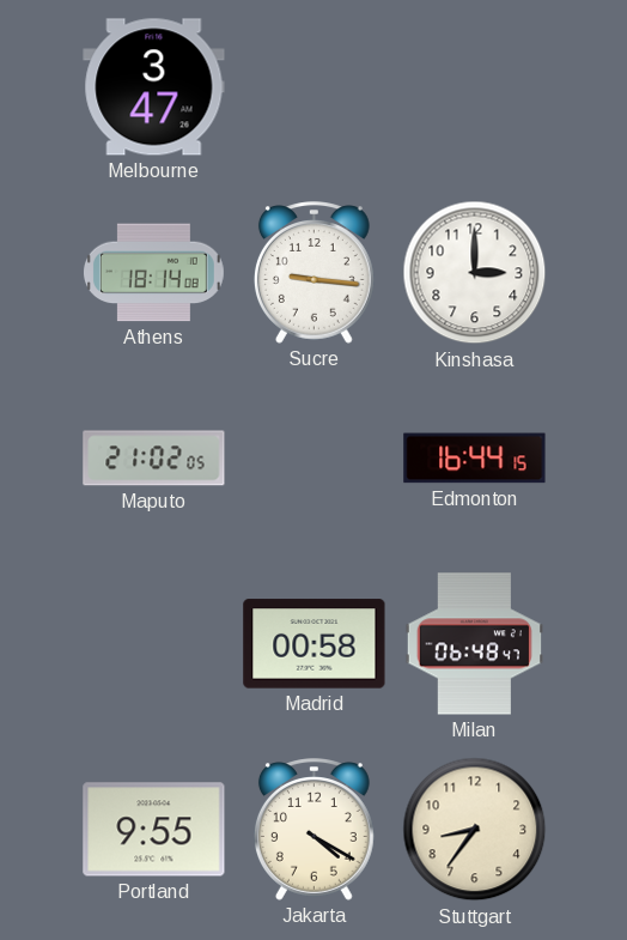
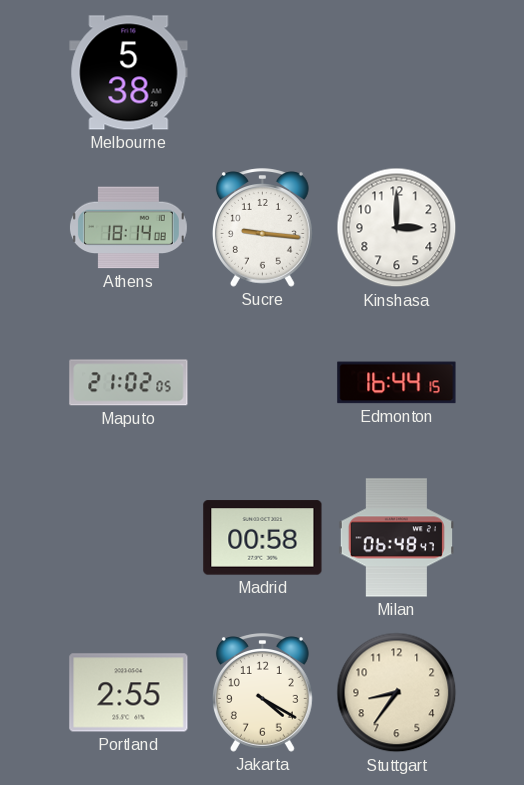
Melbourne: 3:47 -> 5:38 (129, 73)
Portland: 9:55 -> 2:55 (129, 693)
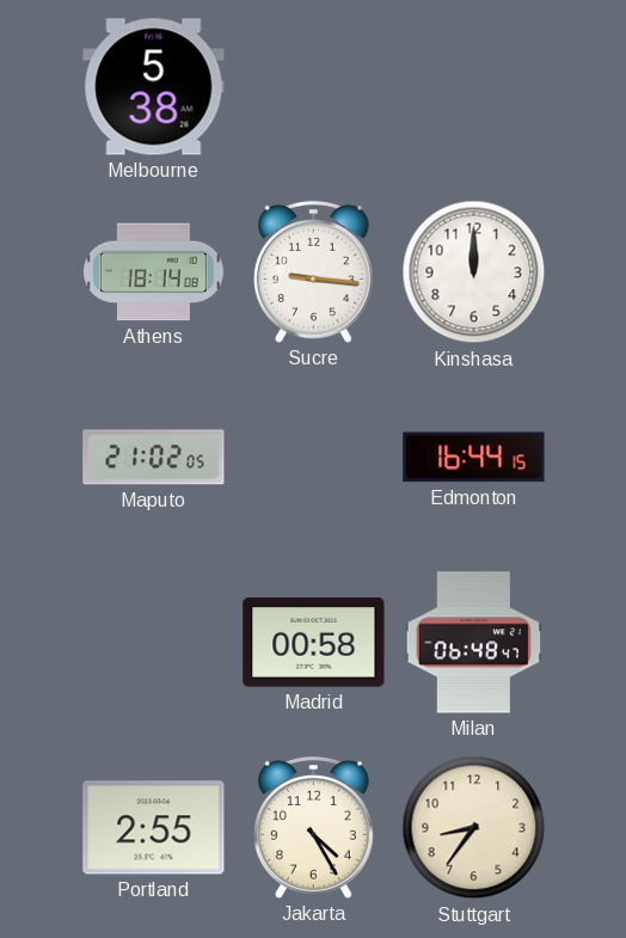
Kinshasa: 3:00 -> 12:00 (474, 272)
Jakarta: 4:20 -> 4:25 (313, 828)
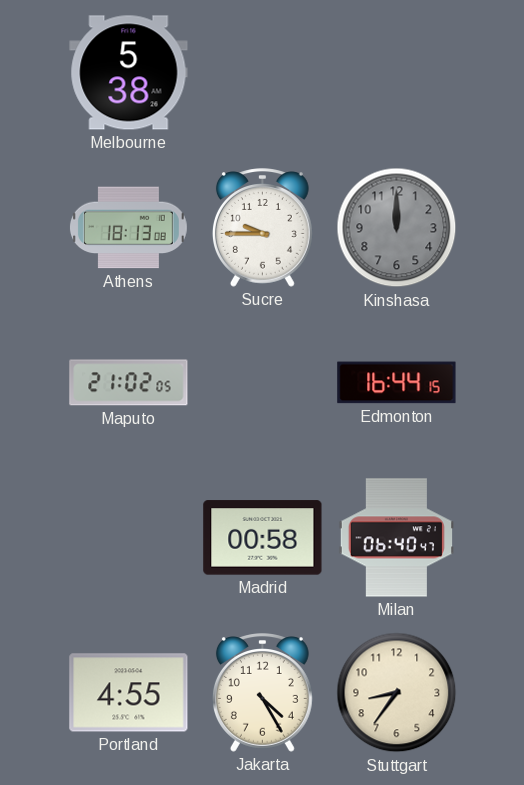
Athens: 18:14 -> 18:13 (128, 228)
Sucre: 9:16 -> 9:45 (262, 228)
Kinshasa dial: white -> grey (397, 228)
Milan: 06:48 -> 06:40 (396, 538)
Portland: 2:55 -> 4:55 (129, 693)
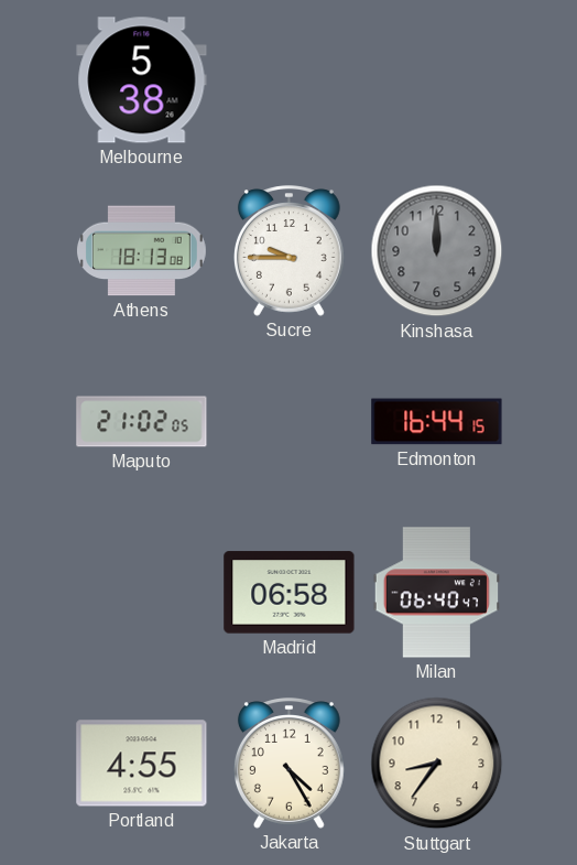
Madrid: 00:58 -> 06:58 (290, 593)
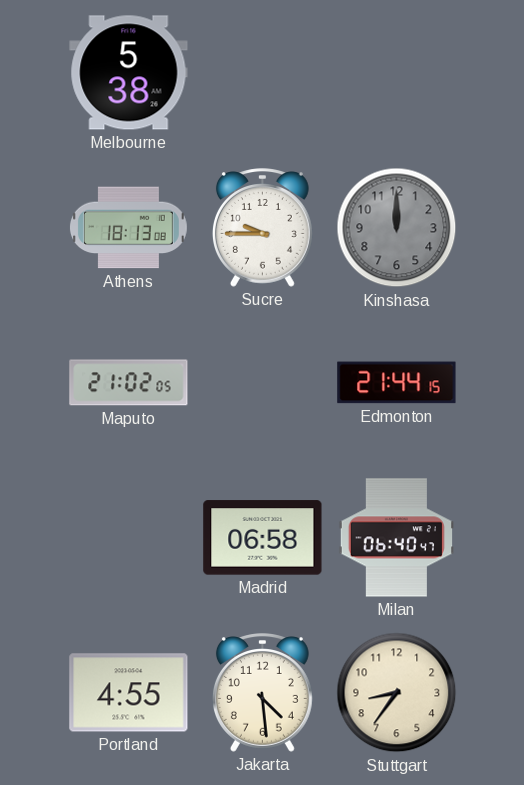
Edmonton: 16:44 -> 21:44 (397, 383)
Jakarta: 4:25 -> 4:29 (262, 693)
